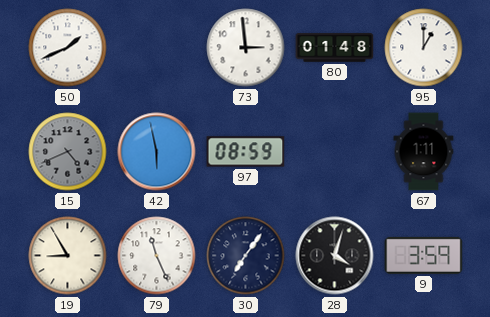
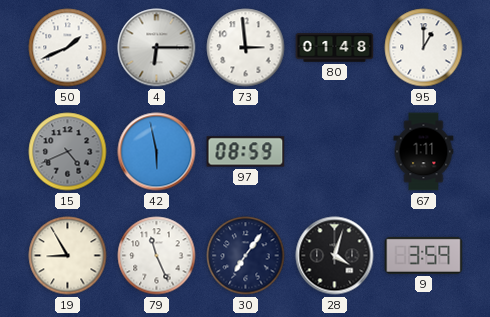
4: none -> 6:15 (157, 48)
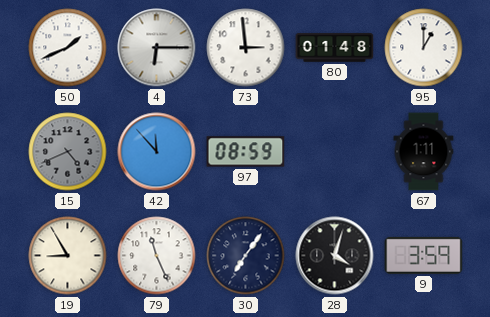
42: 5:58 -> 11:53 (157, 152)
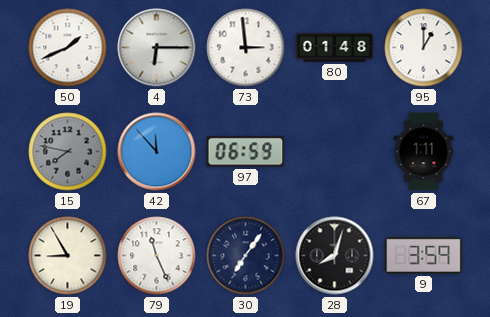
15: 4:41 -> 7:47 (68, 152)
97: 08:59 -> 06:59 (246, 152)
28: 4:03 -> 8:03 (335, 256)
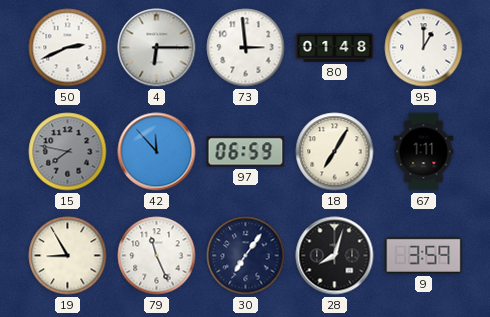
50: 1:41 -> 2:41 (68, 48)
18: none -> 7:05 (335, 152)
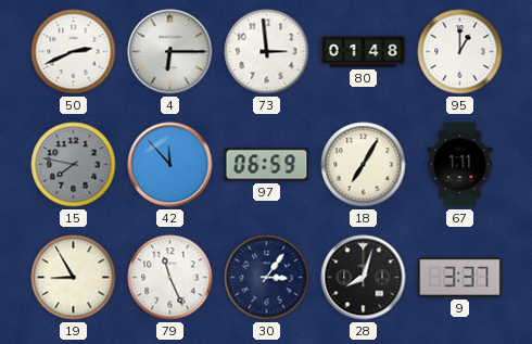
30: 7:06 -> 3:06 (267, 278)
9: 3:59 -> 3:37 (460, 277)
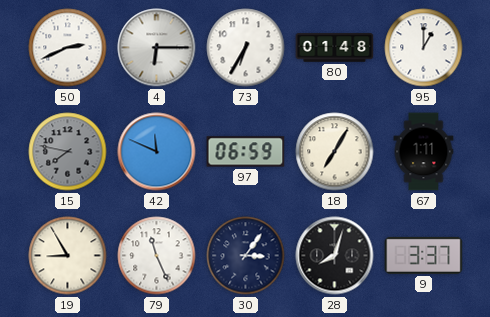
73: 2:59 -> 6:35 (246, 48)
42: 11:53 -> 11:49 (157, 152)
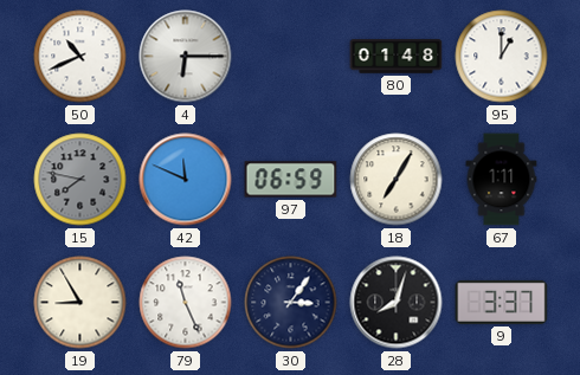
50: 2:41 -> 10:41 (80, 57)
73: 6:35 -> none (246, 48)
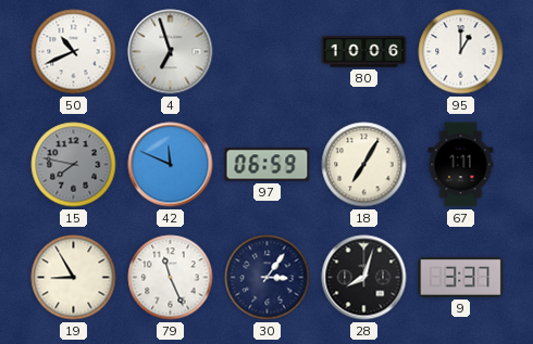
4: 6:15 -> 6:57 (171, 52)
80: 01:48 -> 10:06 (364, 52)
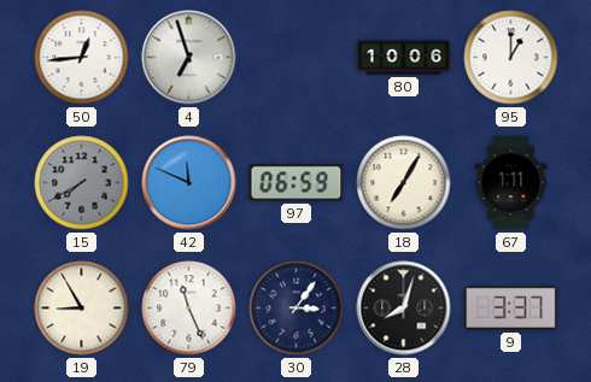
50: 10:41 -> 12:44 (82, 58)
15: 7:47 -> 7:40 (82, 183)
